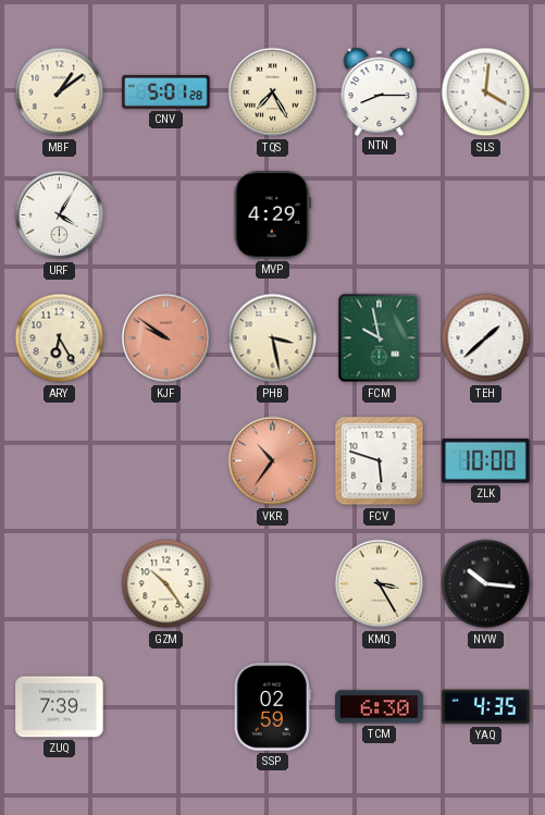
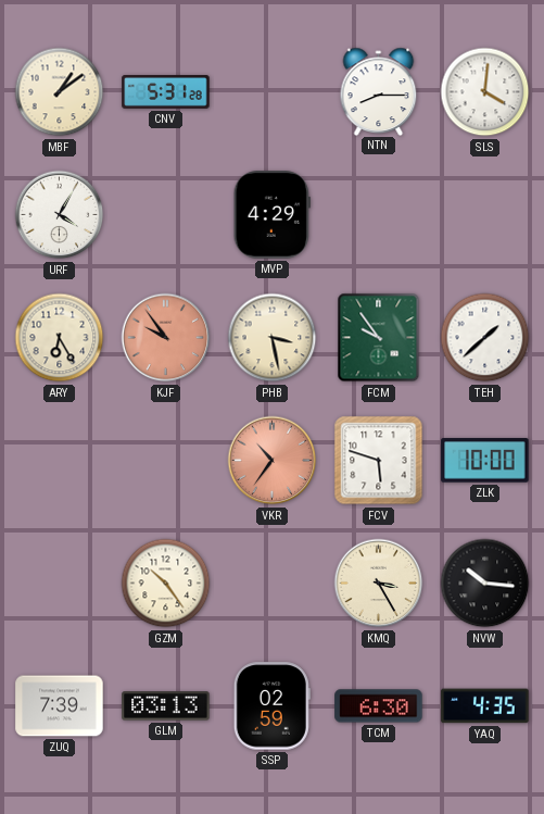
CNV: 5:01 -> 5:31 (166, 92)
TQS: 7:25 -> none (273, 92)
KJF: 9:51 -> 9:54 (166, 338)
FCM: 9:58 -> 9:54 (379, 338)
GLM: none -> 03:13 (166, 706)
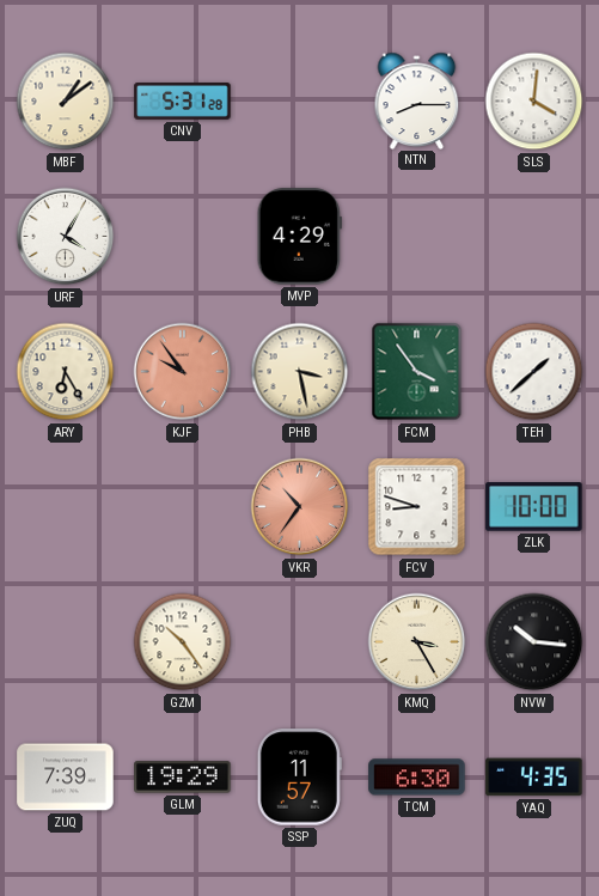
FCM: 9:54 -> 3:54 (417, 372)
FCV: 5:48 -> 8:48 (417, 507)
GLM: 03:13 -> 19:29 (183, 778)
SSP: 02:59 -> 11:57 (299, 778)
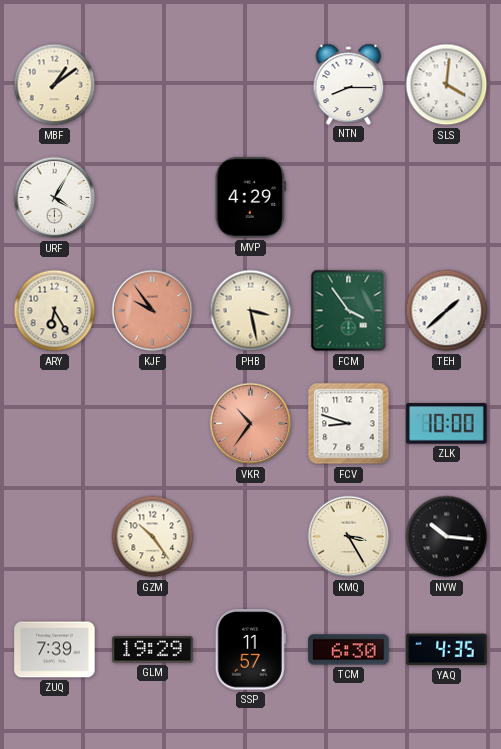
CNV: 5:31 -> none (183, 102)
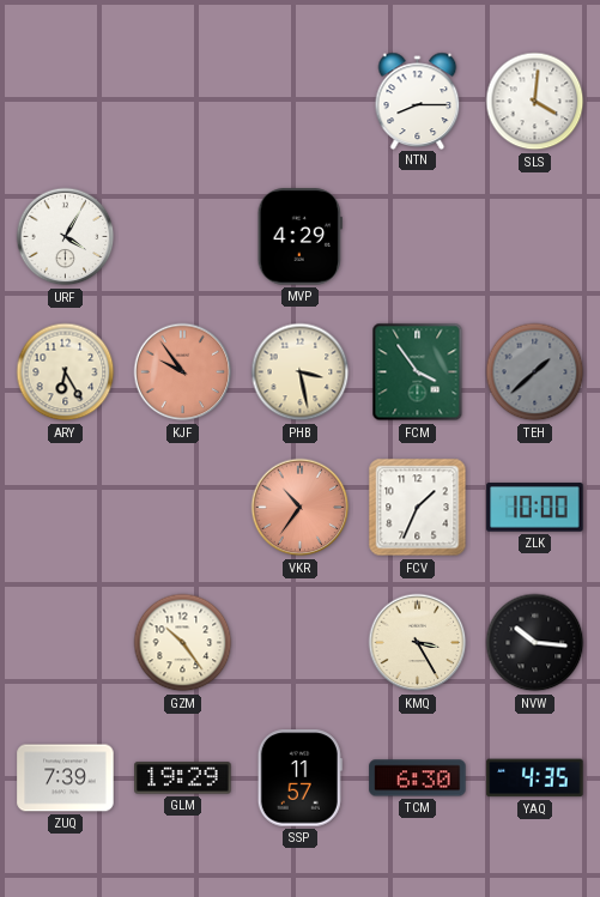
MBF: 1:09 -> none (55, 85)
TEH dial: white -> grey (535, 372)
FCV: 8:48 -> 1:34 (418, 508)
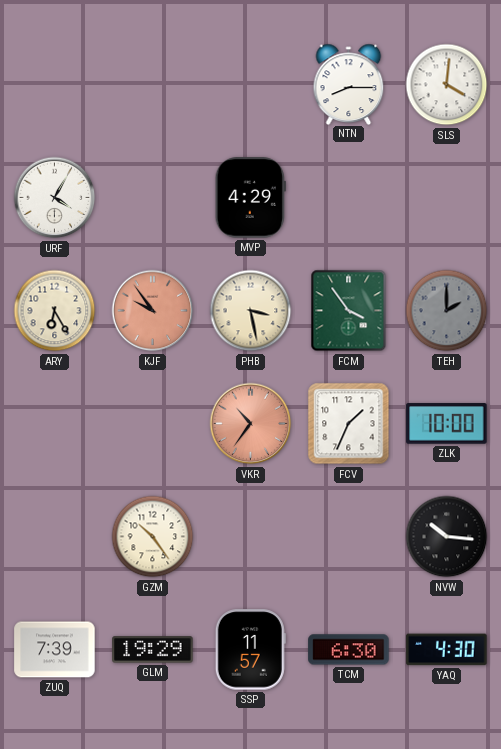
TEH: 1:38 -> 2:00 (447, 311)
KMQ: 3:25 -> none (418, 643)
YAQ: 4:35 -> 4:30 (447, 650)
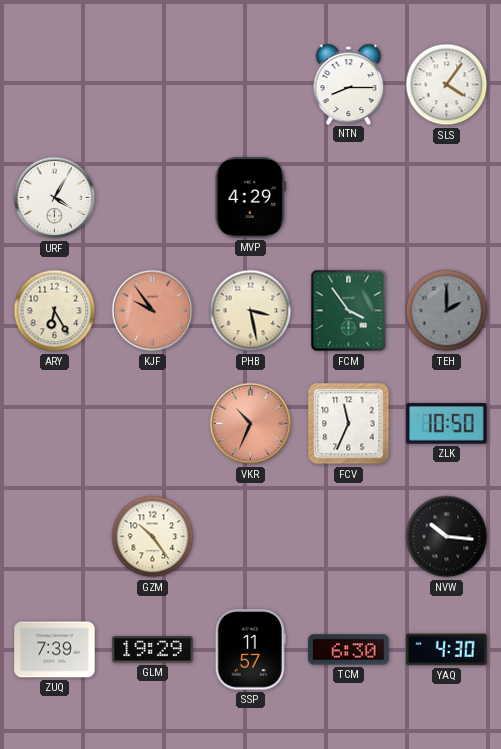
SLS: 4:01 -> 4:06 (447, 85)
VKR: 10:36 -> 10:34 (251, 424)
FCV: 1:34 -> 11:34 (349, 424)
ZLK: 10:00 -> 10:50 (447, 424)
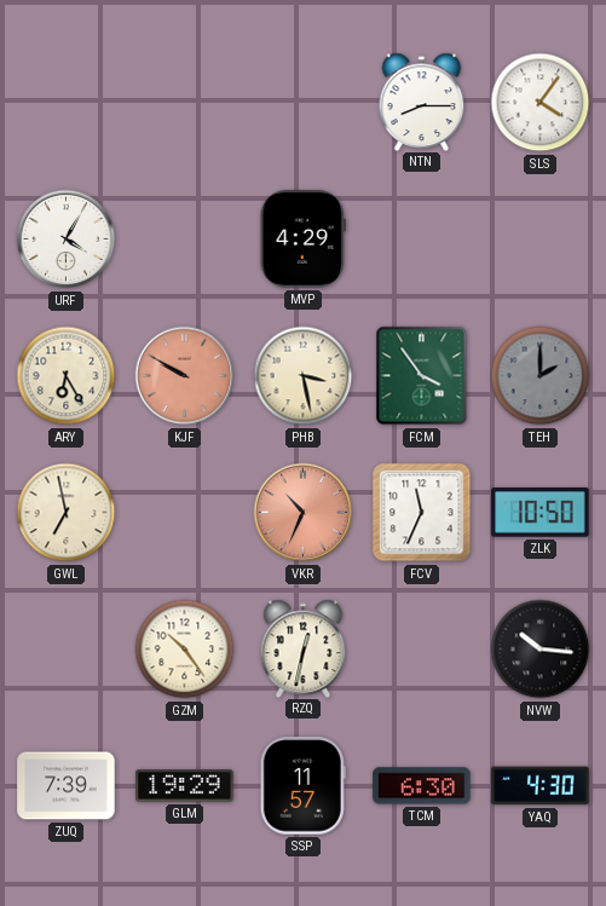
KJF: 9:54 -> 9:50 (185, 376)
GWL: none -> 6:58 (67, 513)
RZQ: none -> 12:32 (304, 648)
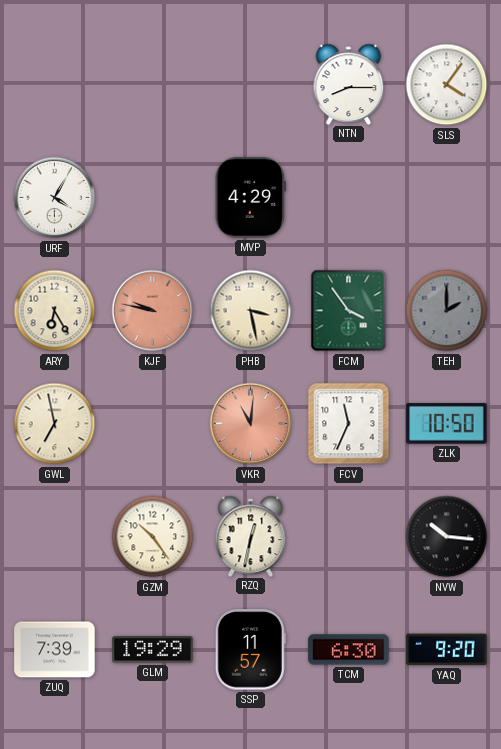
KJF: 9:50 -> 9:47 (153, 311)
VKR: 10:34 -> 11:01 (251, 424)
YAQ: 4:30 -> 9:20 (447, 650)
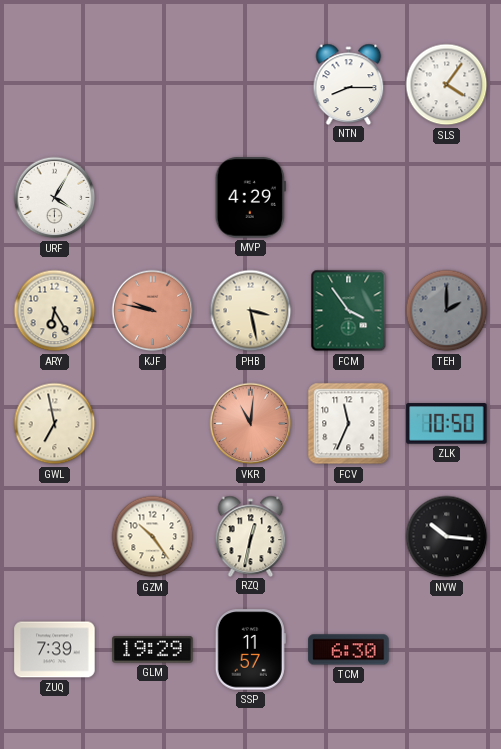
YAQ: 9:20 -> none (447, 650)
